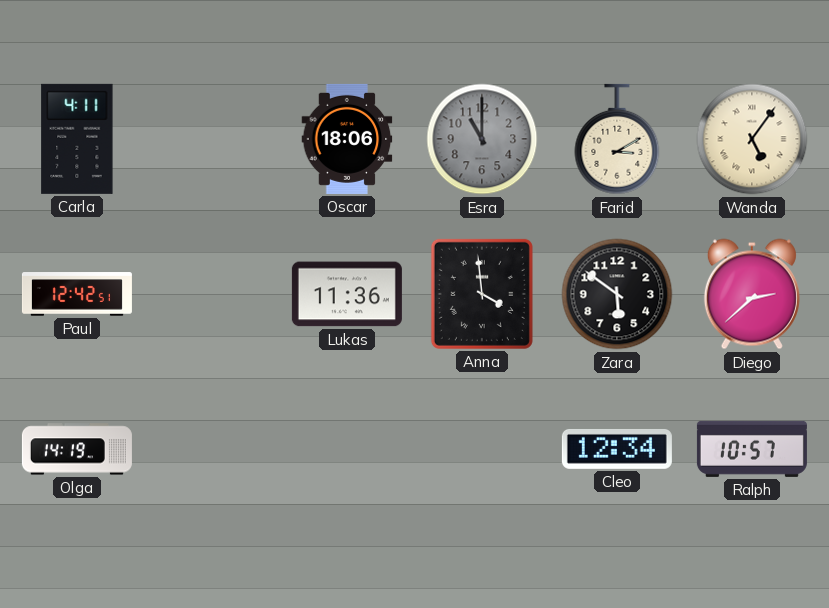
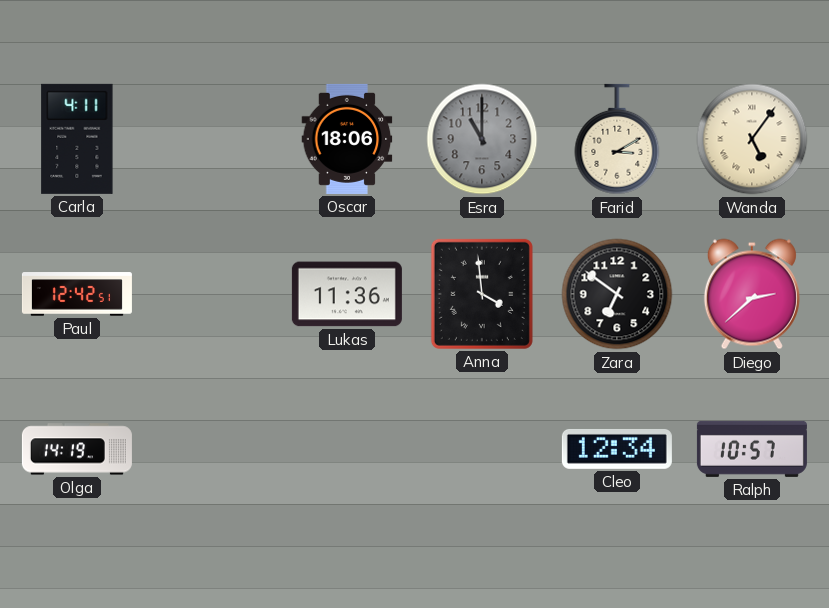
Zara: 5:51 -> 6:51 (617, 294)
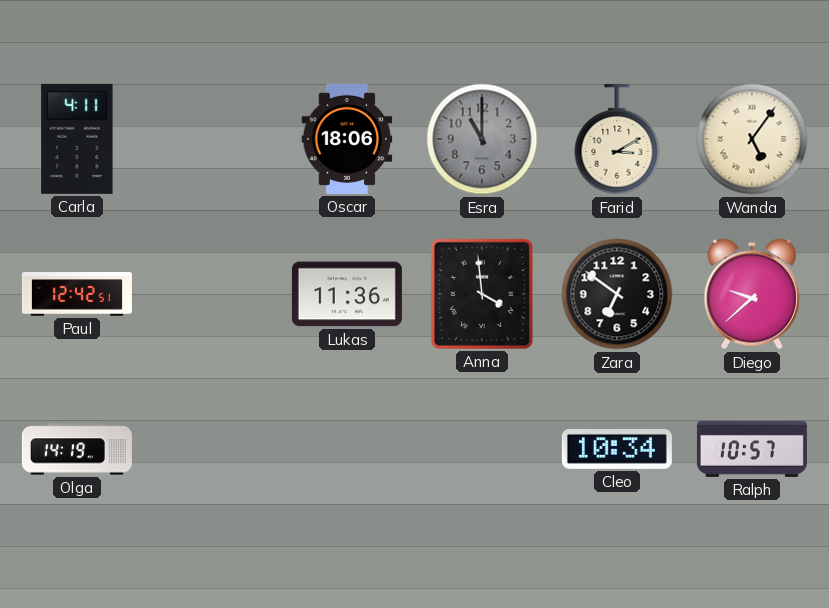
Diego: 2:38 -> 9:38 (752, 294)
Cleo: 12:34 -> 10:34 (617, 449)
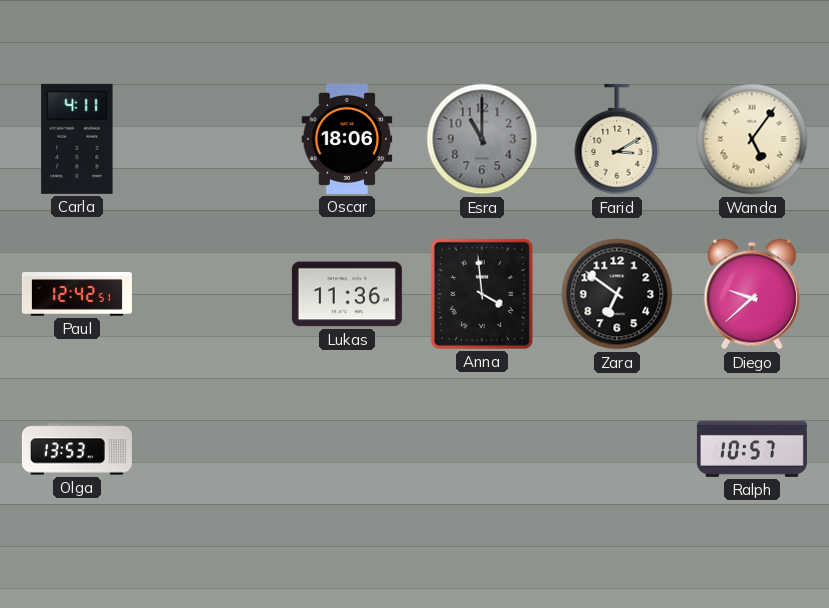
Olga: 14:19 -> 13:53 (77, 449)
Cleo: 10:34 -> none (617, 449)
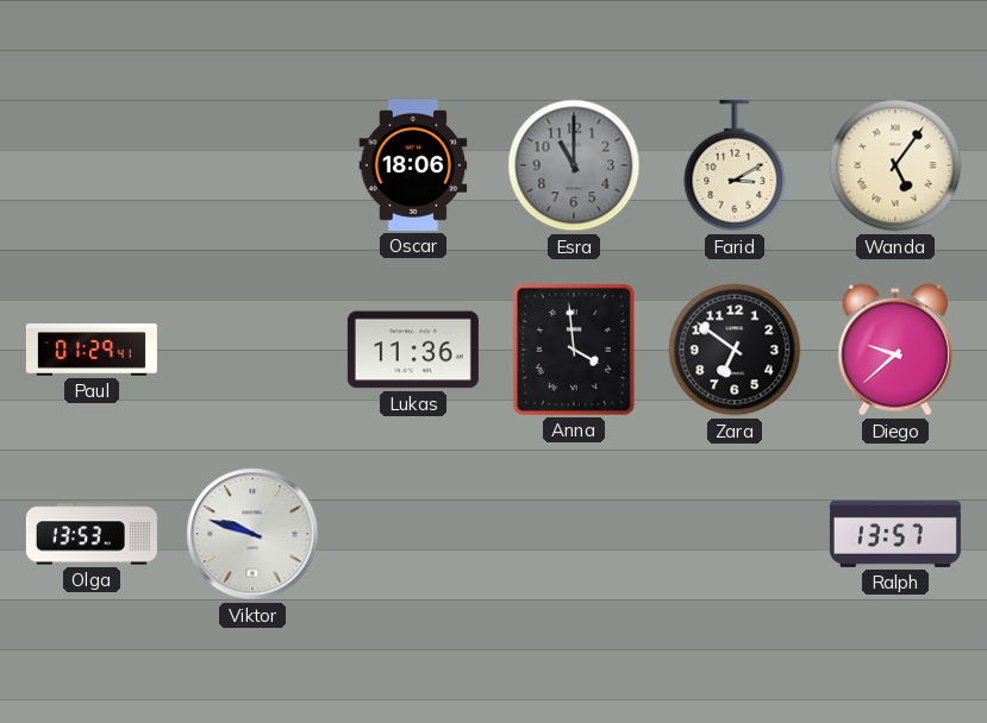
Carla: 4:11 -> none (77, 139)
Paul: 12:42 -> 01:29 (92, 350)
Viktor: none -> 9:48 (252, 534)
Ralph: 10:57 -> 13:57 (895, 534)
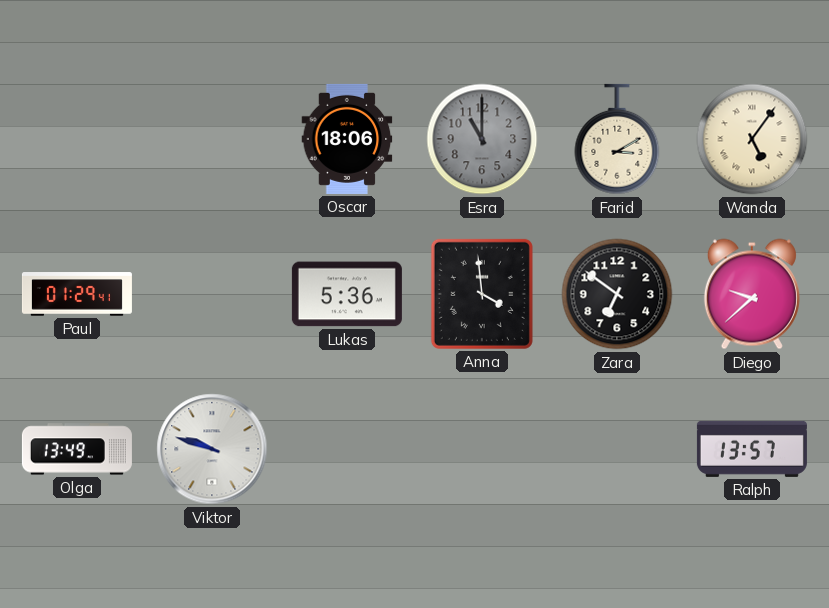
Lukas: 11:36 -> 5:36 (347, 294)
Olga: 13:53 -> 13:49 (77, 449)
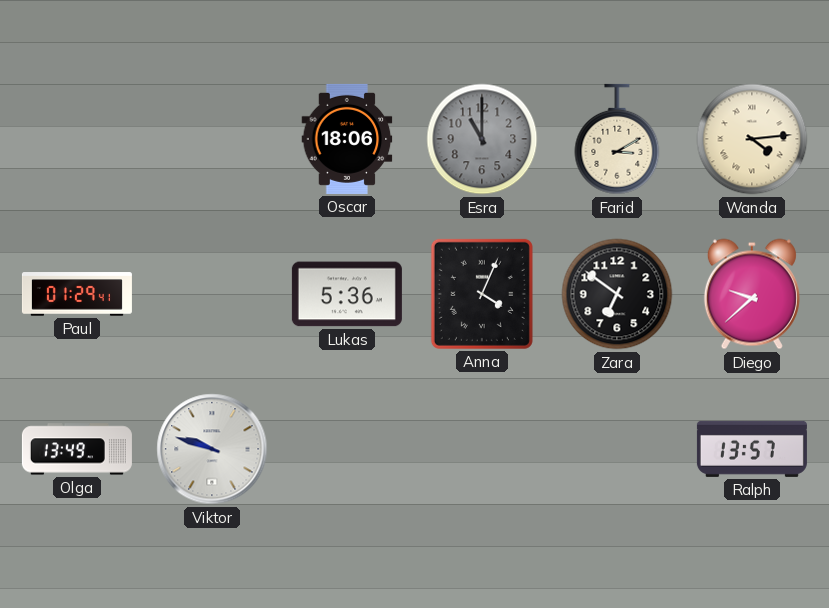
Wanda: 5:06 -> 4:14 (752, 139)
Anna: 3:59 -> 4:04 (482, 294)
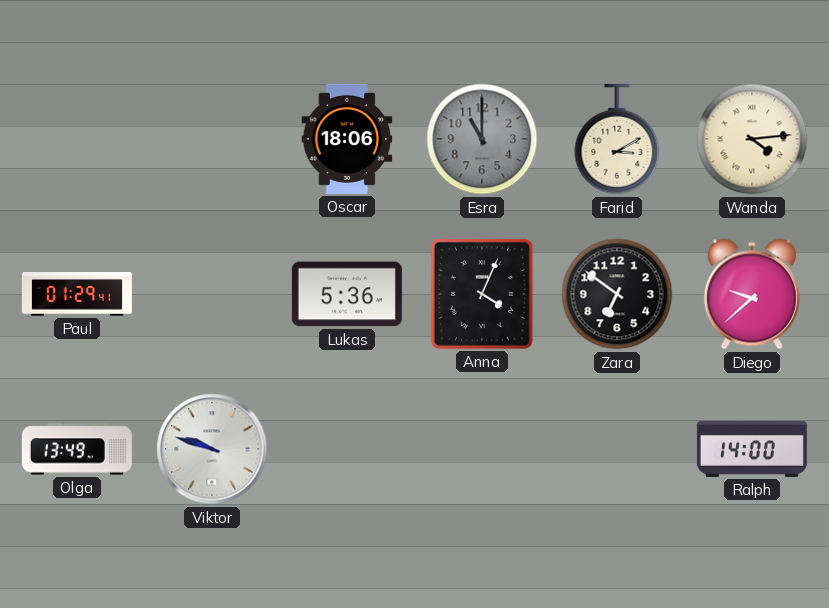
Ralph: 13:57 -> 14:00 (752, 449)
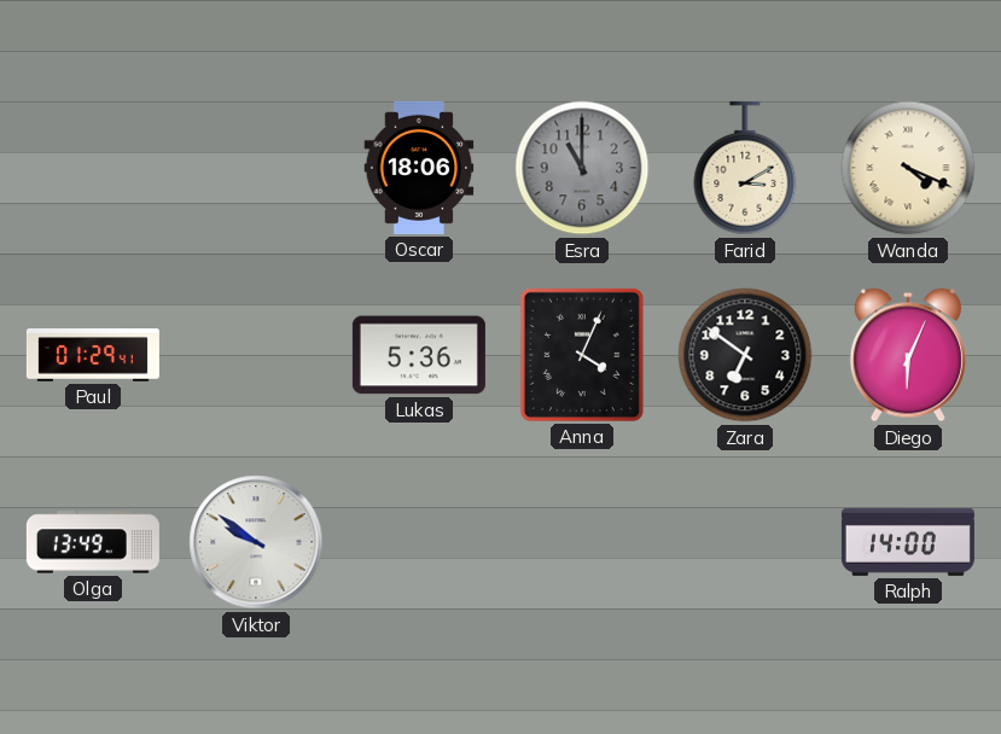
Wanda: 4:14 -> 4:19 (908, 168)
Diego: 9:38 -> 6:04 (908, 355)
Viktor: 9:48 -> 9:51 (256, 542)
